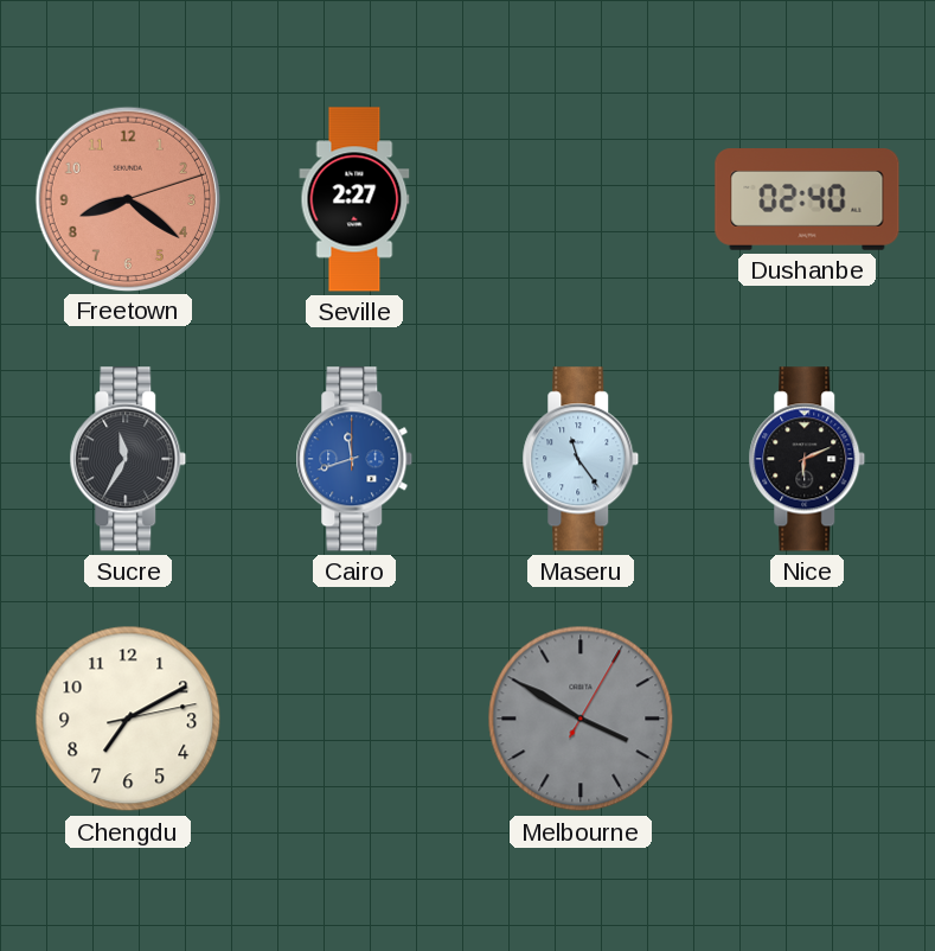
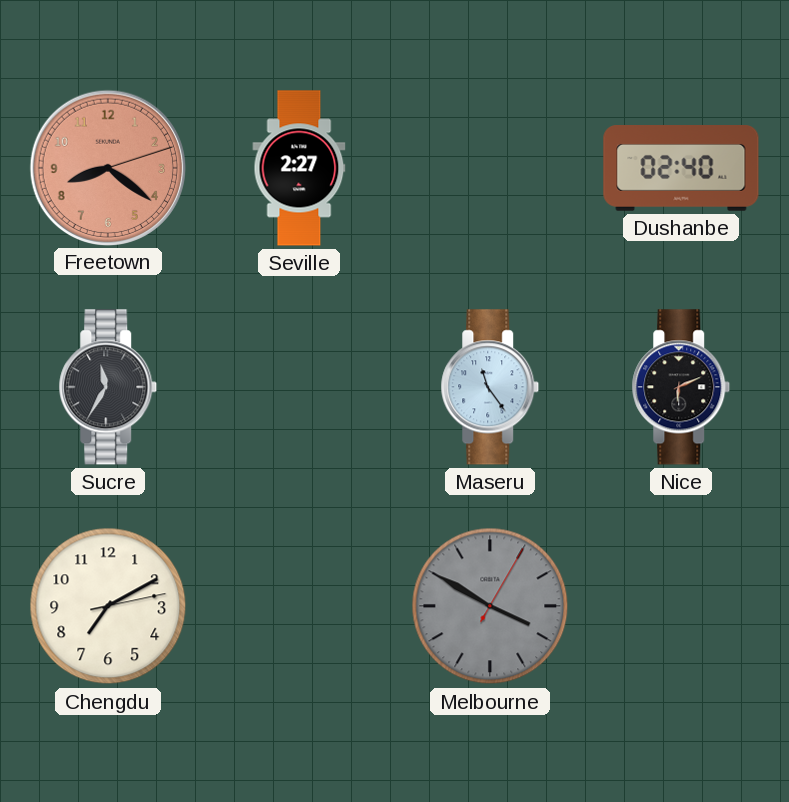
Cairo: 11:42 -> none (354, 459)
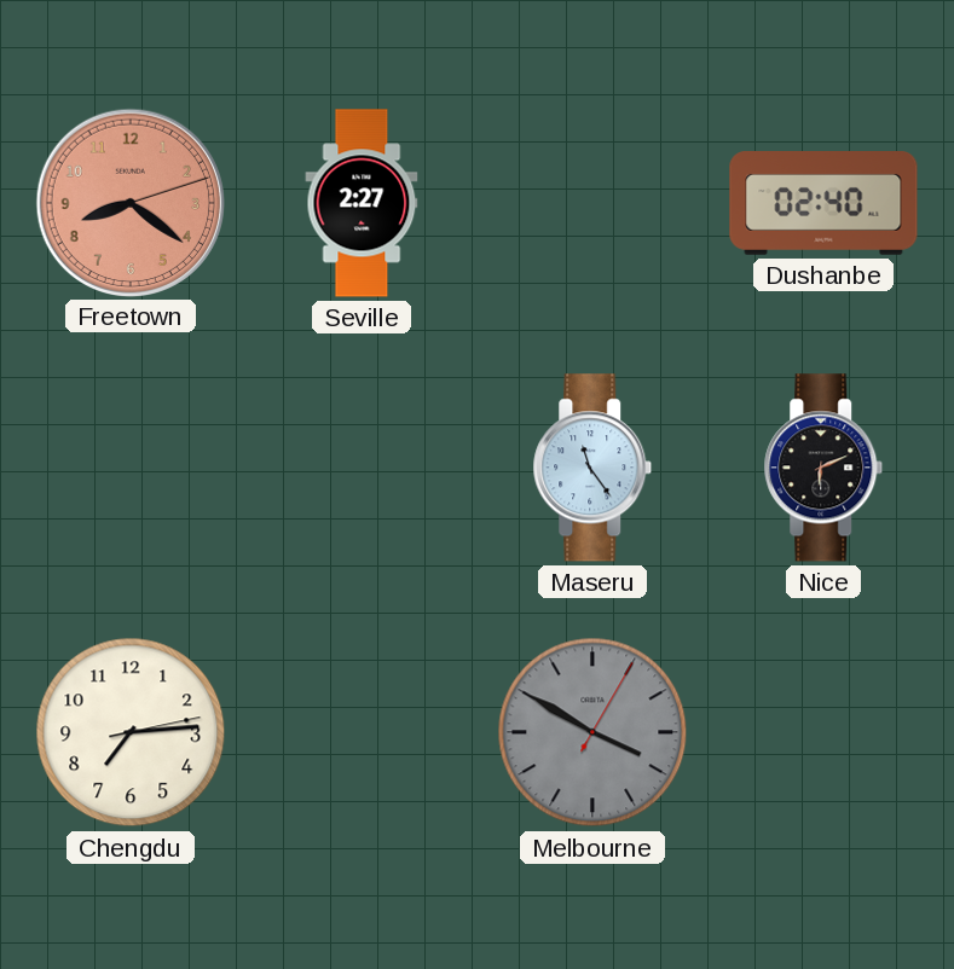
Sucre: 11:35 -> none (108, 387)
Chengdu: 7:10 -> 7:14 (131, 732)
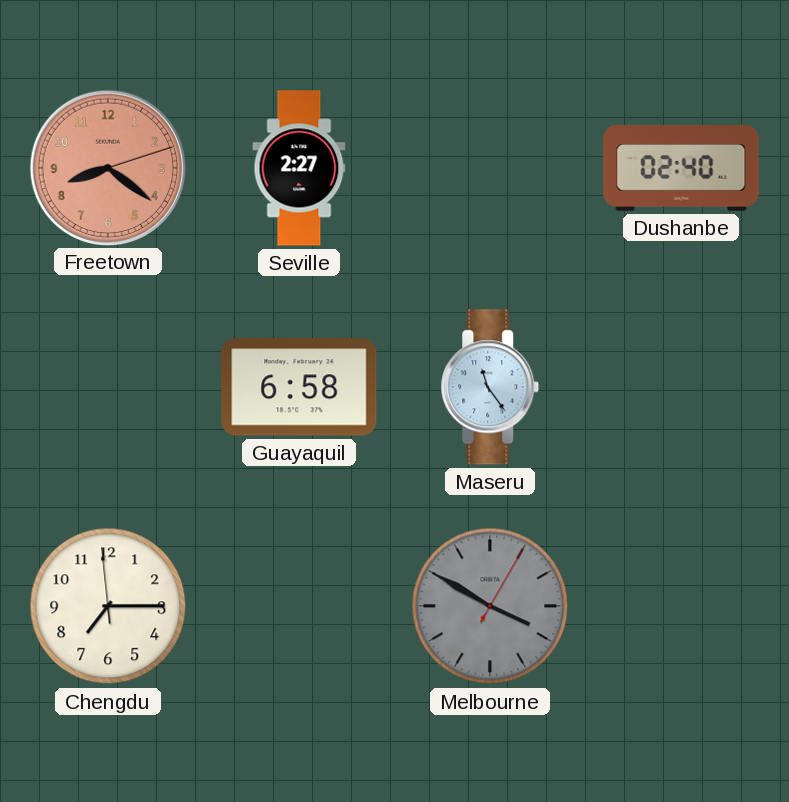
Guayaquil: none -> 6:58 (299, 387)
Nice: 6:11 -> none (823, 468)
Chengdu: 7:14:13 -> 7:14:59 (108, 606)
